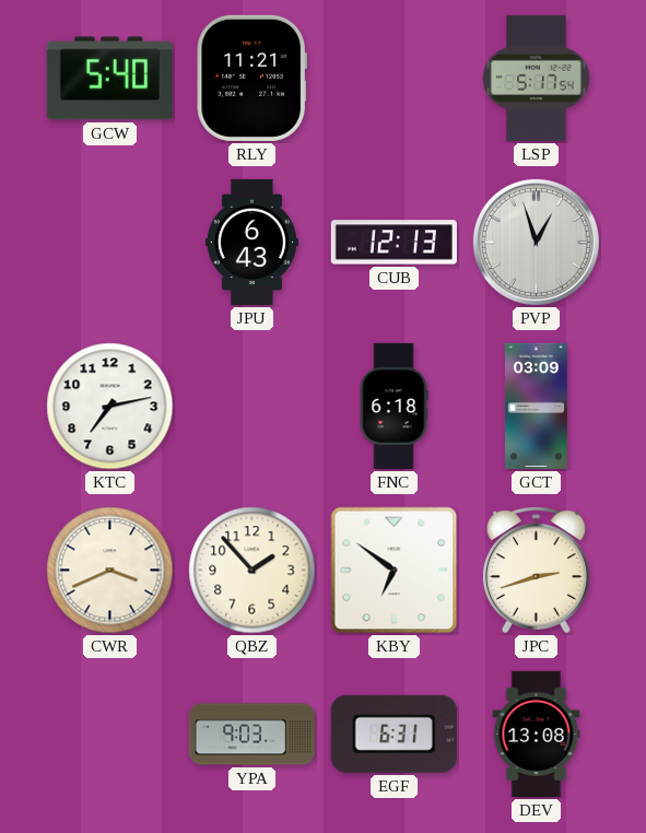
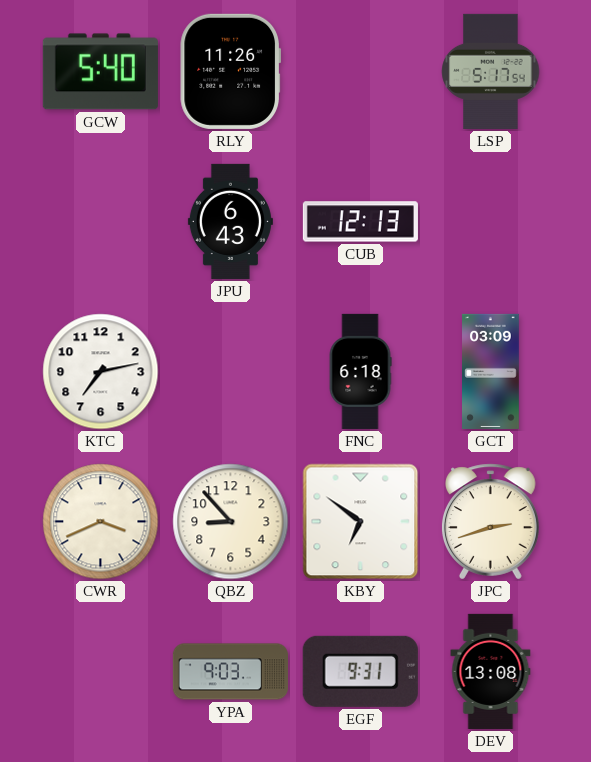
RLY: 11:21 -> 11:26 (230, 71)
PVP: 12:57 -> none (536, 242)
QBZ: 1:53 -> 8:53 (231, 522)
EGF: 6:31 -> 9:31 (360, 671)
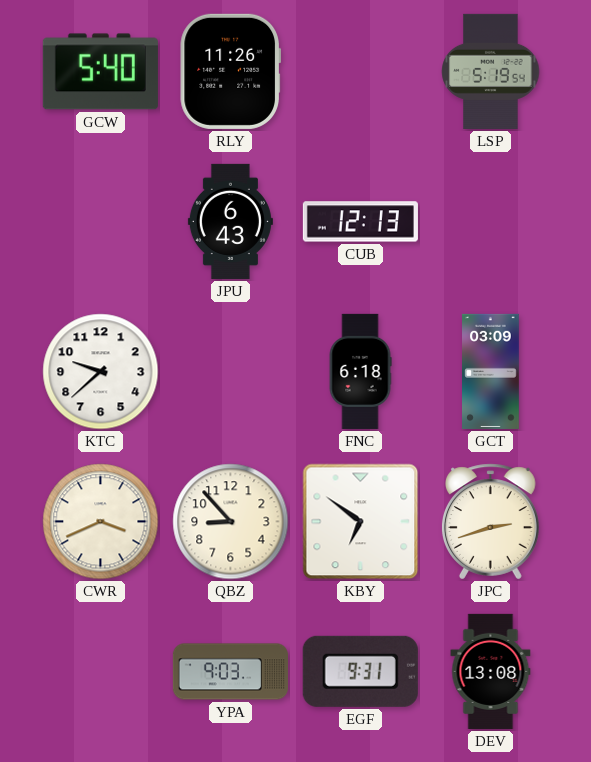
LSP: 5:17 -> 5:19 (491, 71)
KTC: 7:13 -> 9:38 (101, 372)
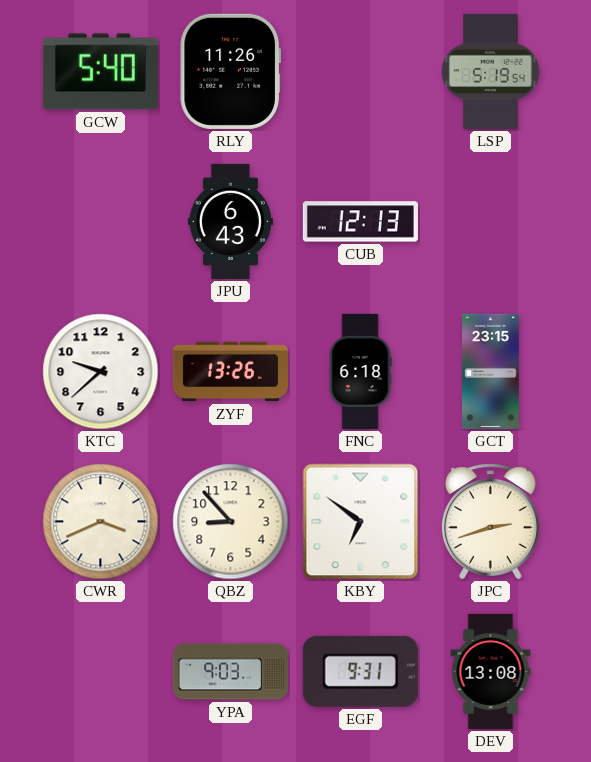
ZYF: none -> 13:26 (230, 372)
GCT: 03:09 -> 23:15 (491, 371)
